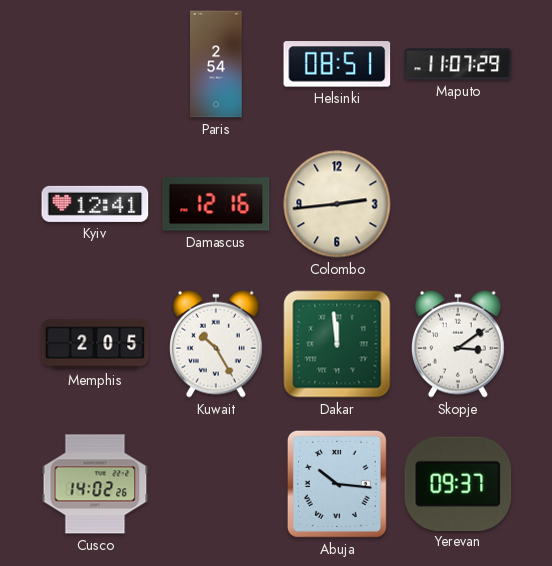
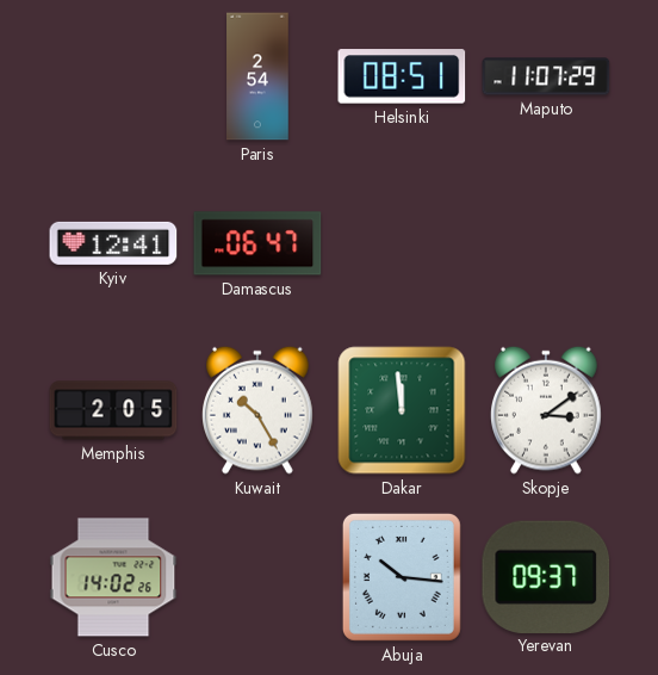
Damascus: 12:16 -> 06:47 (257, 243)
Colombo: 2:44 -> none (337, 204)
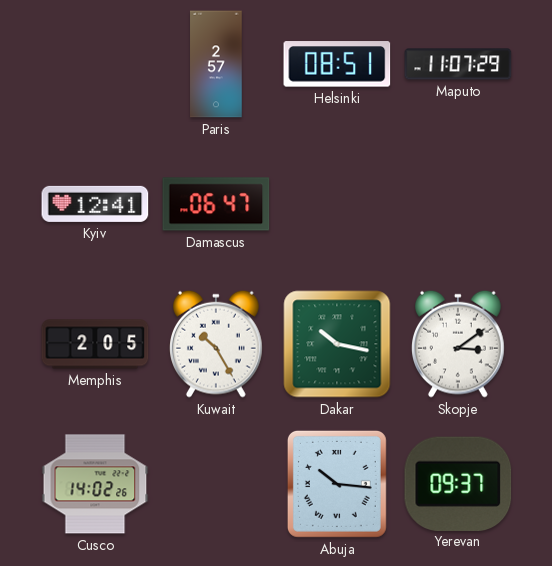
Paris: 2:54 -> 2:57 (216, 64)
Dakar: 11:59 -> 10:17 (337, 344)
